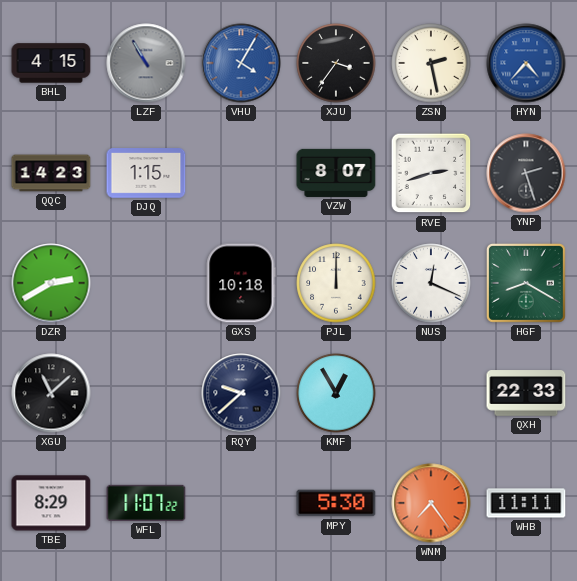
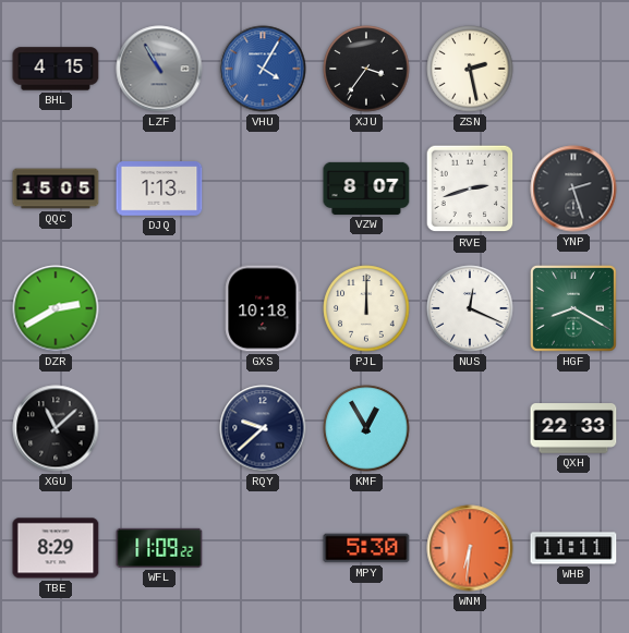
HYN: 4:37 -> none (526, 63)
QQC: 14:23 -> 15:05 (56, 188)
DJQ: 1:15 -> 1:13 (159, 188)
WFL: 11:07 -> 11:09 (159, 548)
WNM: 7:24 -> 6:31 (470, 548)
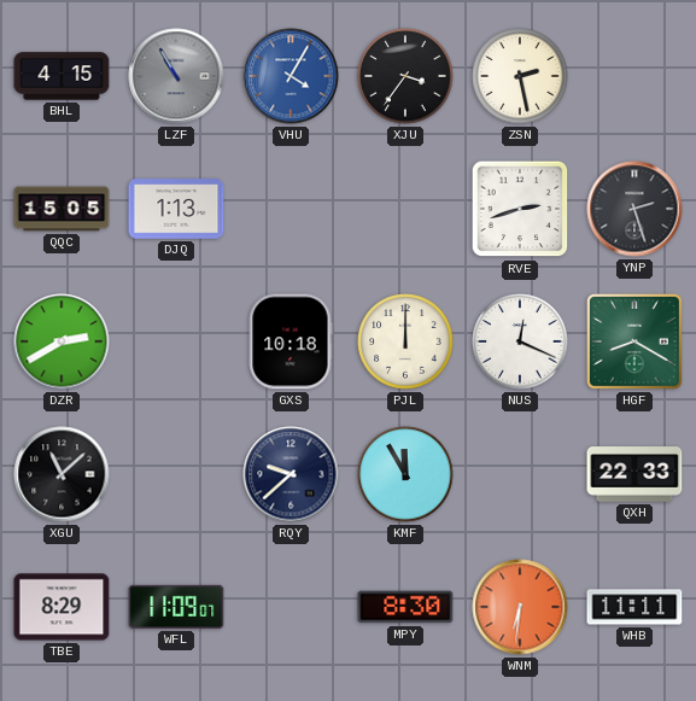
VZW: 8:07 -> none (366, 188)
KMF: 12:55 -> 11:55 (405, 474)
WFL: 11:09:22 -> 11:09:07 (176, 607)
MPY: 5:30 -> 8:30 (405, 607)
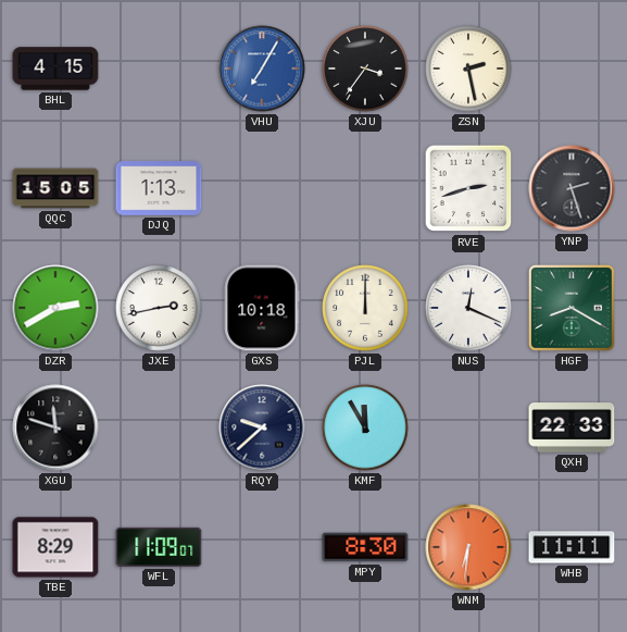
LZF: 10:55 -> none (176, 76)
VHU: 4:05 -> 7:05 (262, 69)
JXE: none -> 2:43 (159, 308)
XGU: 11:08 -> 11:48 (55, 427)
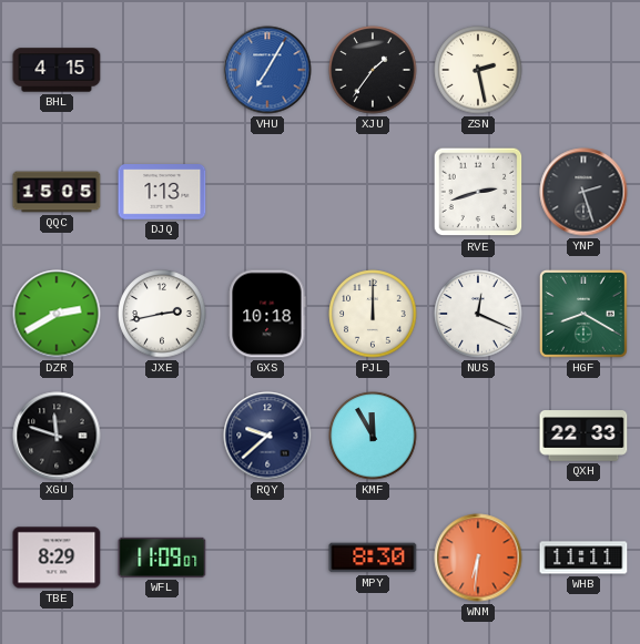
XJU: 3:36 -> 1:36 (373, 70)
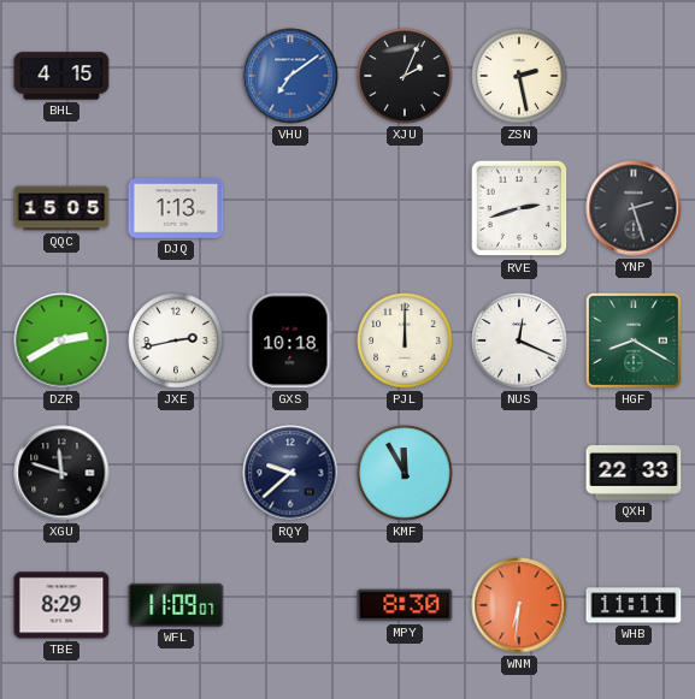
VHU: 7:05 -> 7:09 (290, 76)
XJU: 1:36 -> 2:04 (405, 76)
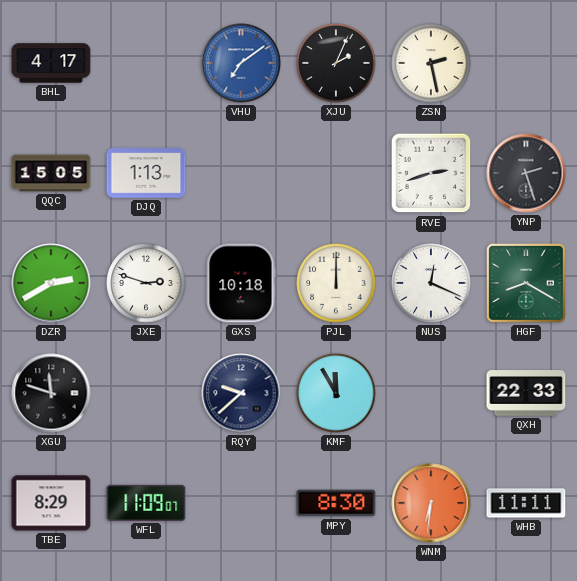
BHL: 4:15 -> 4:17 (51, 63)
JXE: 2:43 -> 2:48 (146, 283)
